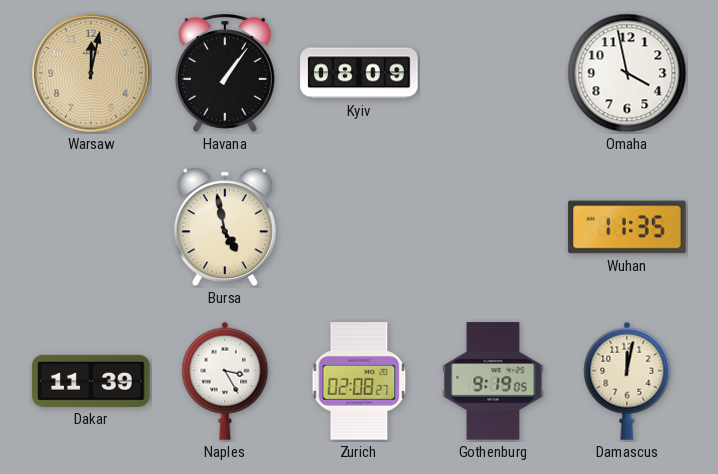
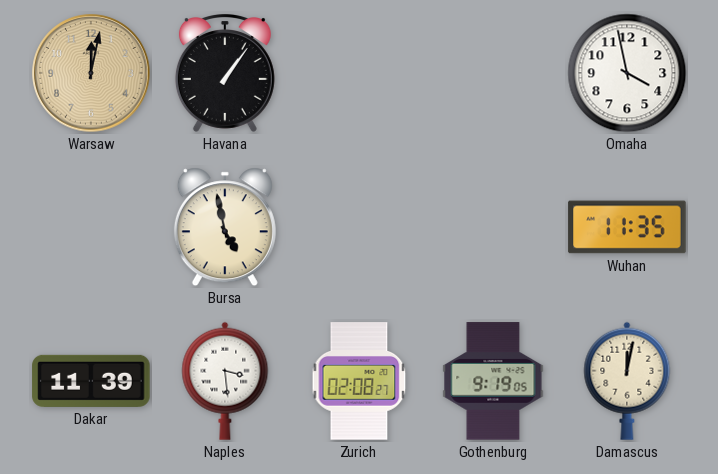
Kyiv: 08:09 -> none (359, 73)
Naples: 3:25 -> 3:29 (225, 381)
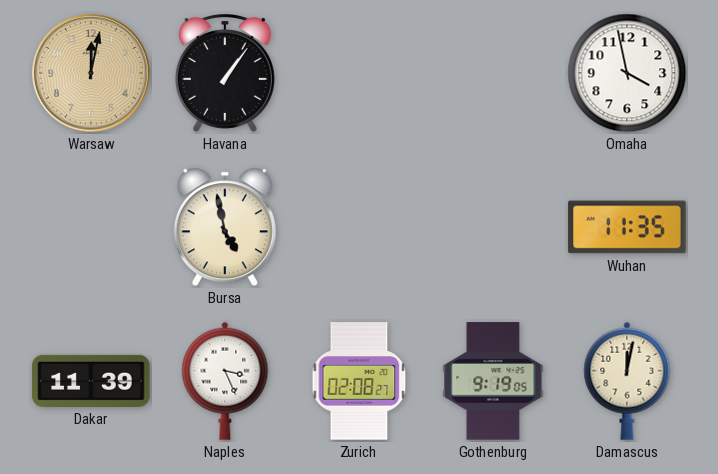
Naples: 3:29 -> 3:26 (225, 381)
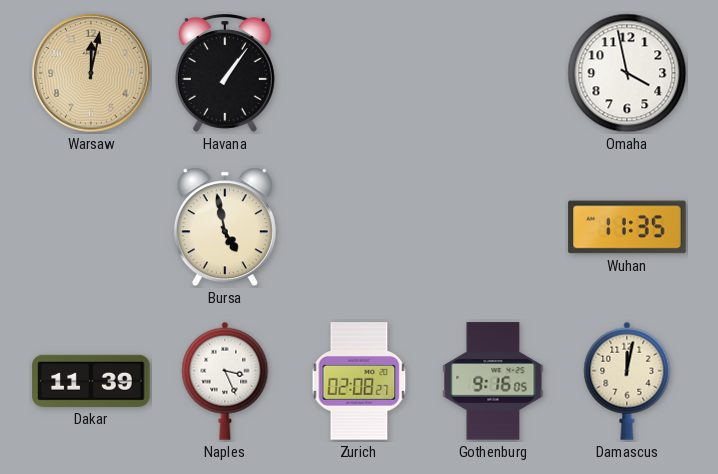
Gothenburg: 9:19 -> 9:16 (493, 381)
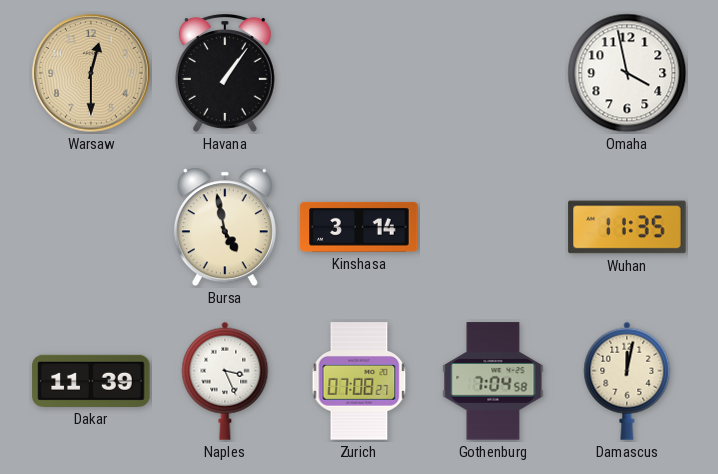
Warsaw: 12:02 -> 12:30 (91, 73)
Kinshasa: none -> 3:14 (359, 227)
Zurich: 02:08 -> 07:08 (359, 381)
Gothenburg: 9:16 -> 7:04 (493, 381)
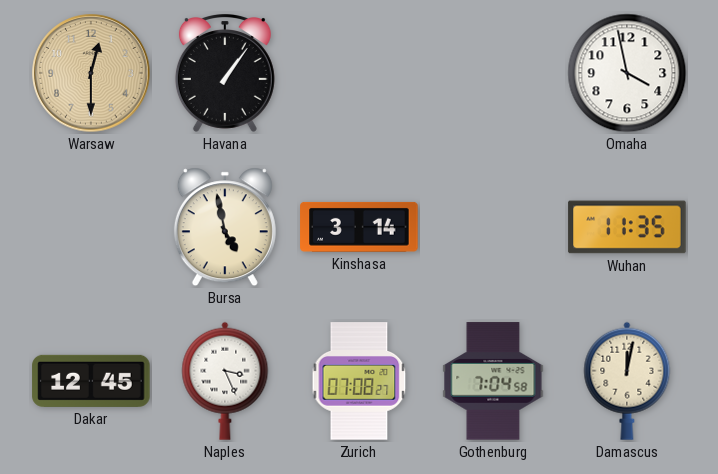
Dakar: 11:39 -> 12:45 (91, 381)
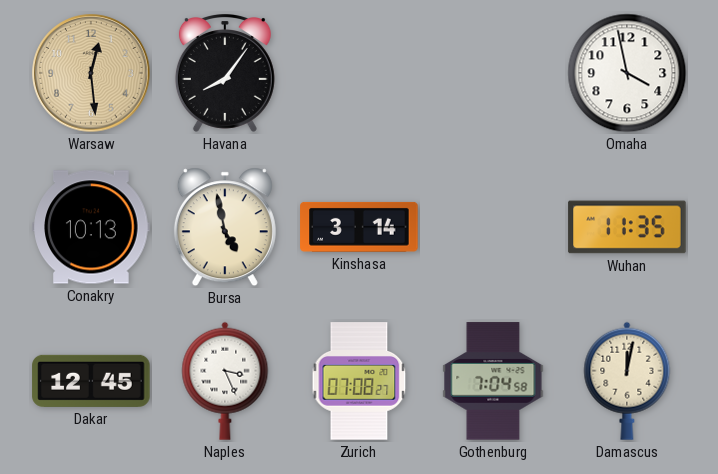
Warsaw: 12:30 -> 12:29 (91, 73)
Havana: 1:06 -> 8:06 (225, 74)
Conakry: none -> 10:13 (91, 227)
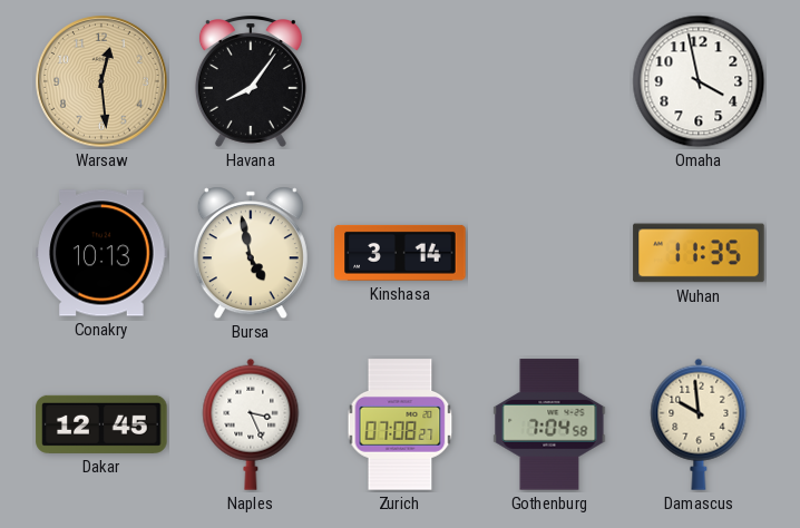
Damascus: 12:02 -> 9:59 (699, 424)
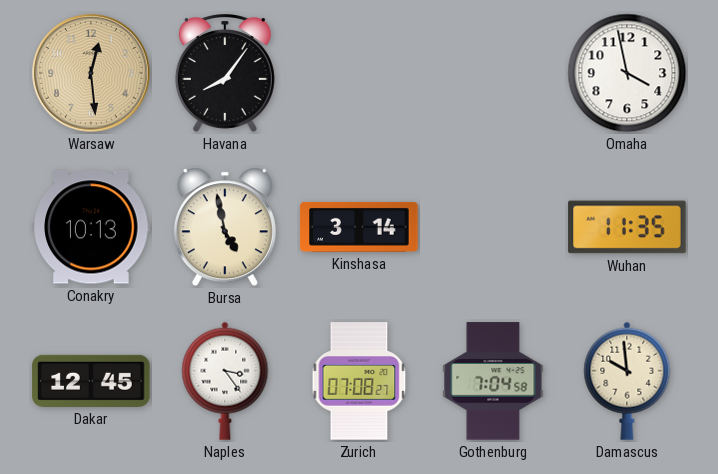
Naples: 3:26 -> 3:24 (225, 381)
